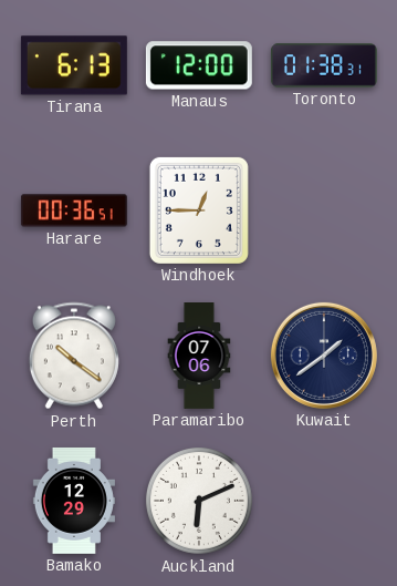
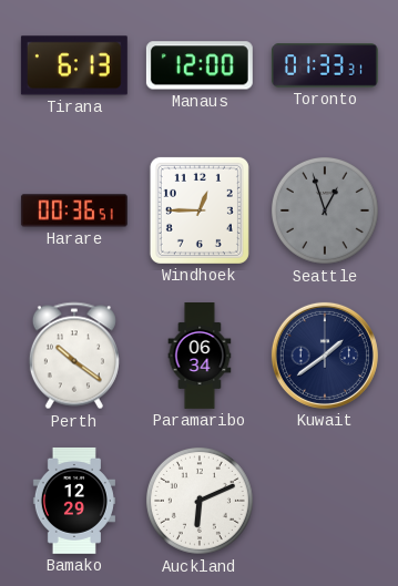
Toronto: 01:38 -> 01:33 (325, 65)
Seattle: none -> 12:57 (325, 210)
Paramaribo: 07:06 -> 06:34 (200, 357)
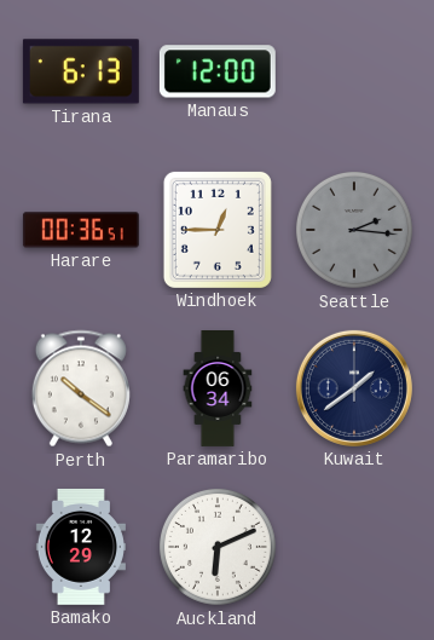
Toronto: 01:33 -> none (325, 65)
Seattle: 12:57 -> 2:16 (354, 230)
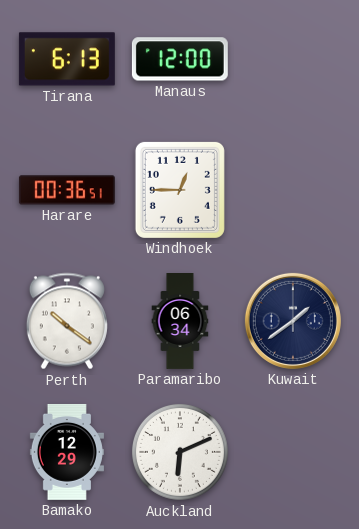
Seattle: 2:16 -> none (354, 230)
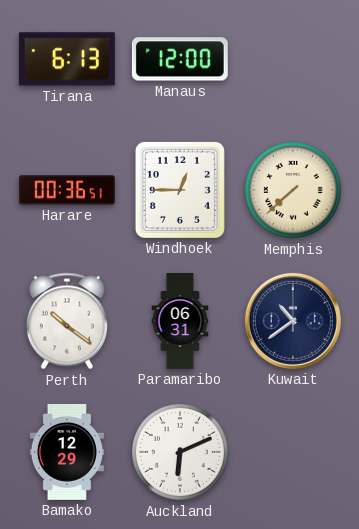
Memphis: none -> 7:38 (293, 190)
Paramaribo: 06:34 -> 06:31 (180, 322)
Kuwait: 1:39 -> 10:39 (293, 321)
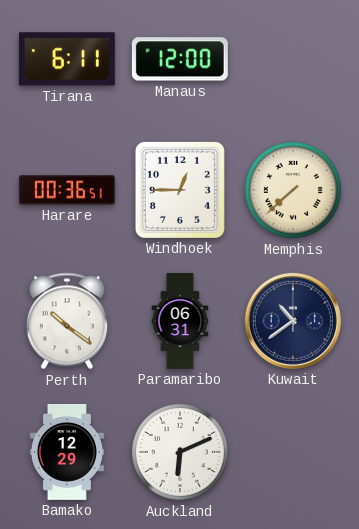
Tirana: 6:13 -> 6:11 (67, 59)
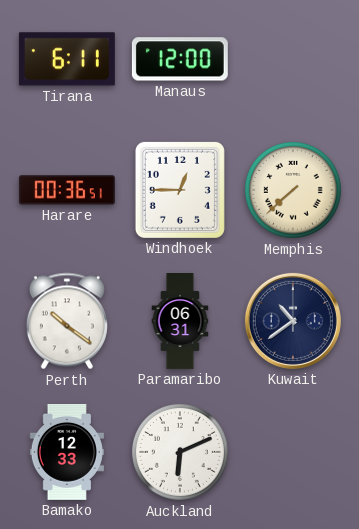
Bamako: 12:29 -> 12:33 (67, 452)
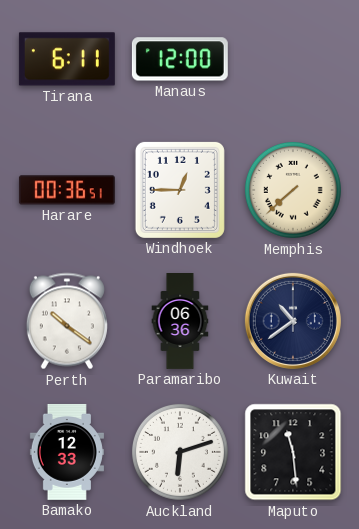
Paramaribo: 06:31 -> 06:36 (180, 322)
Auckland: 6:11 -> 6:12 (180, 452)
Maputo: none -> 11:29 (293, 452)
